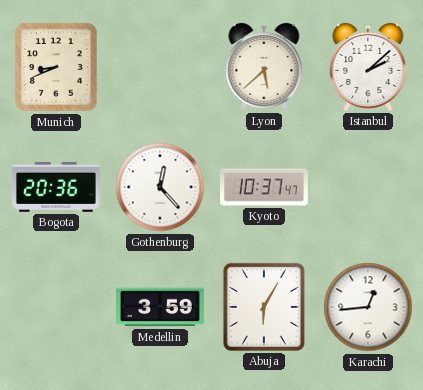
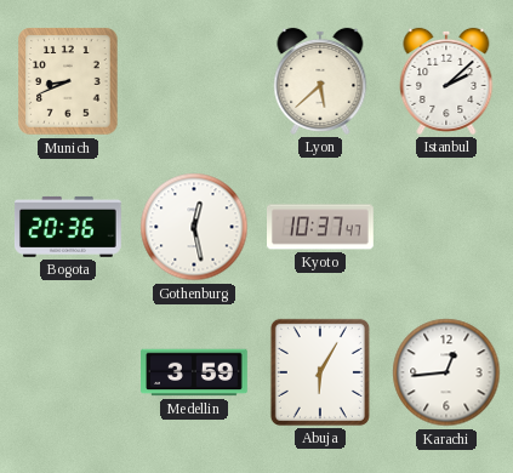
Gothenburg: 12:23 -> 12:28 (194, 227)
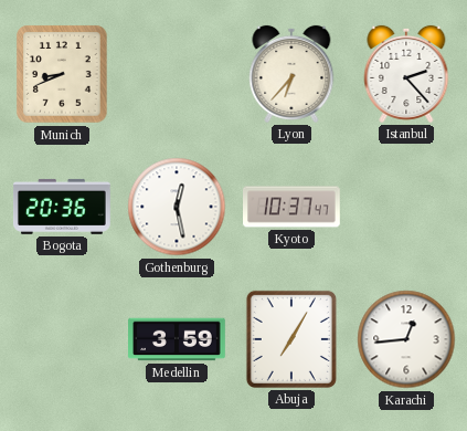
Lyon: 5:38 -> 6:37 (291, 74)
Istanbul: 2:08 -> 2:23 (406, 74)
Abuja: 6:05 -> 7:05 (291, 339)
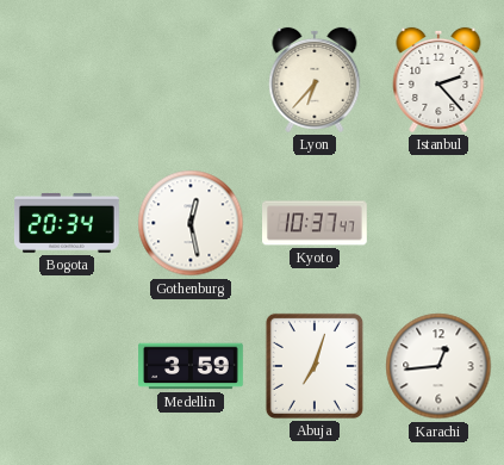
Munich: 8:41 -> none (62, 74)
Bogota: 20:36 -> 20:34 (68, 223)
Abuja: 7:05 -> 7:03 (315, 366)
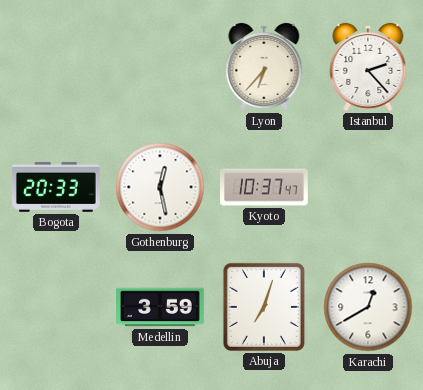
Bogota: 20:34 -> 20:33 (57, 187)
Karachi: 12:44 -> 12:40 (368, 307)
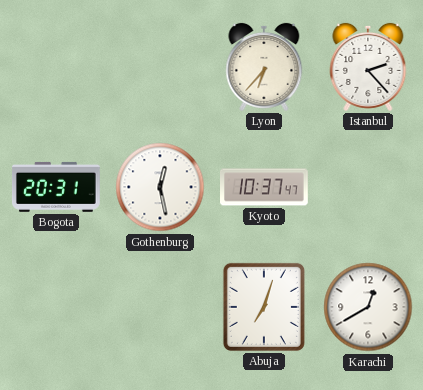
Bogota: 20:33 -> 20:31 (57, 187)
Medellin: 3:59 -> none (161, 307)
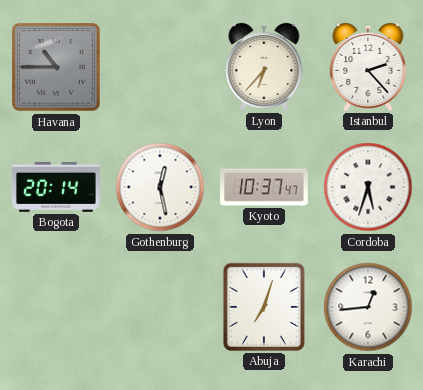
Havana: none -> 10:45 (57, 68)
Bogota: 20:31 -> 20:14 (57, 187)
Cordoba: none -> 5:33 (368, 187)
Karachi: 12:40 -> 12:44 (368, 307)
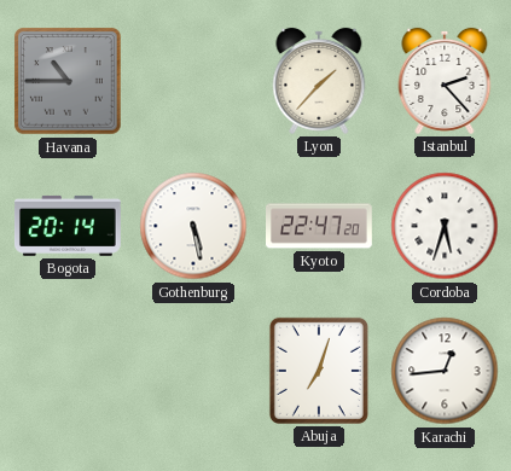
Lyon: 6:37 -> 1:37 (319, 81)
Gothenburg: 12:28 -> 5:28 (193, 226)
Kyoto: 10:37 -> 22:47 (320, 226)
